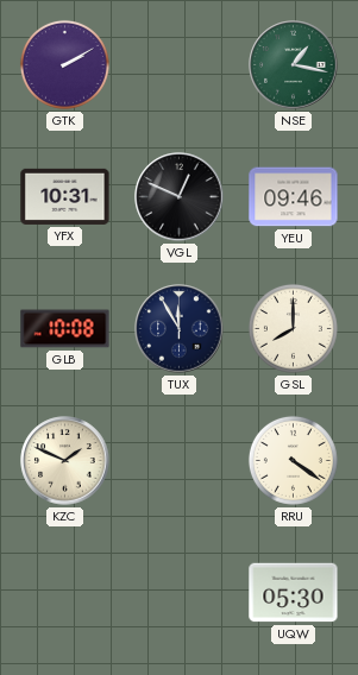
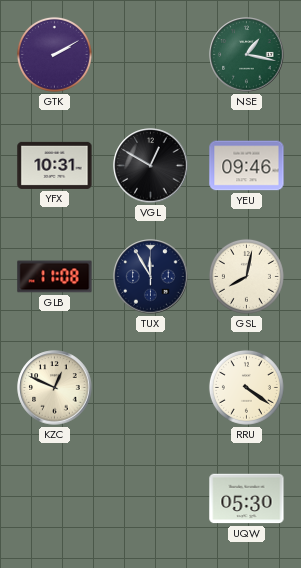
VGL: 12:49 -> 12:50 (151, 166)
GLB: 10:08 -> 11:08 (55, 277)
GSL: 8:00 -> 8:02 (246, 276)
KZC: 1:49 -> 12:49 (55, 388)
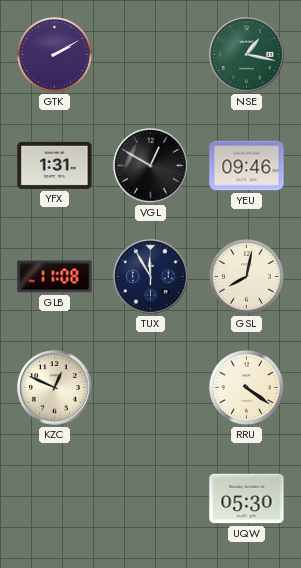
YFX: 10:31 -> 1:31 (55, 165)
